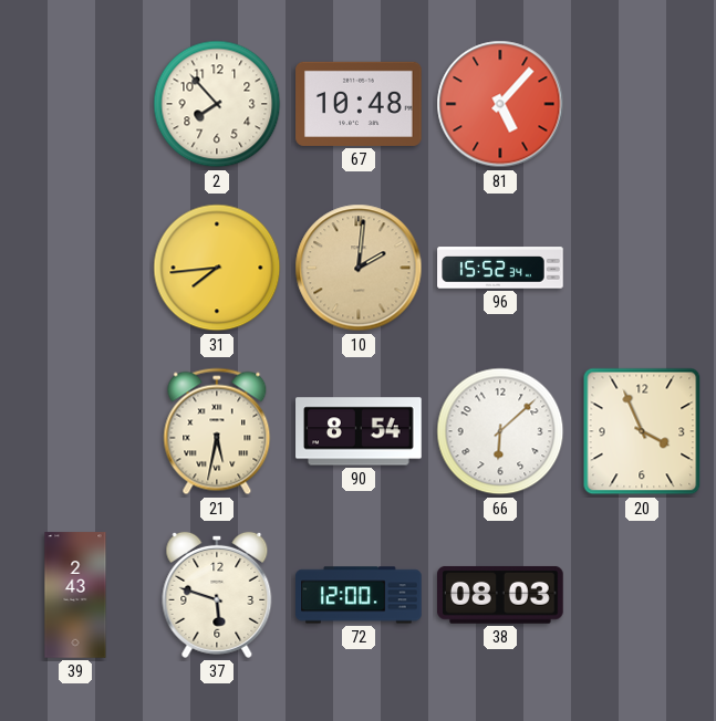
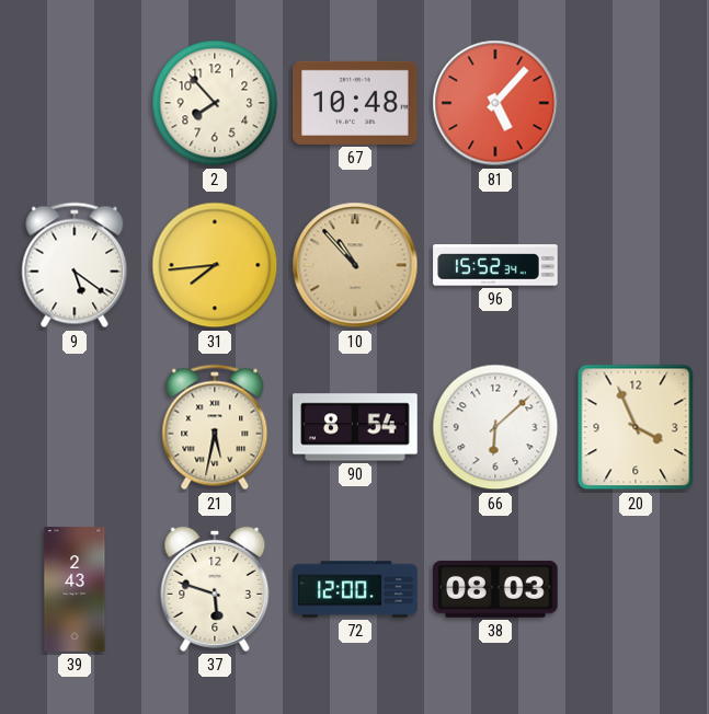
9: none -> 5:21 (75, 265)
10: 2:01 -> 10:53 (355, 265)
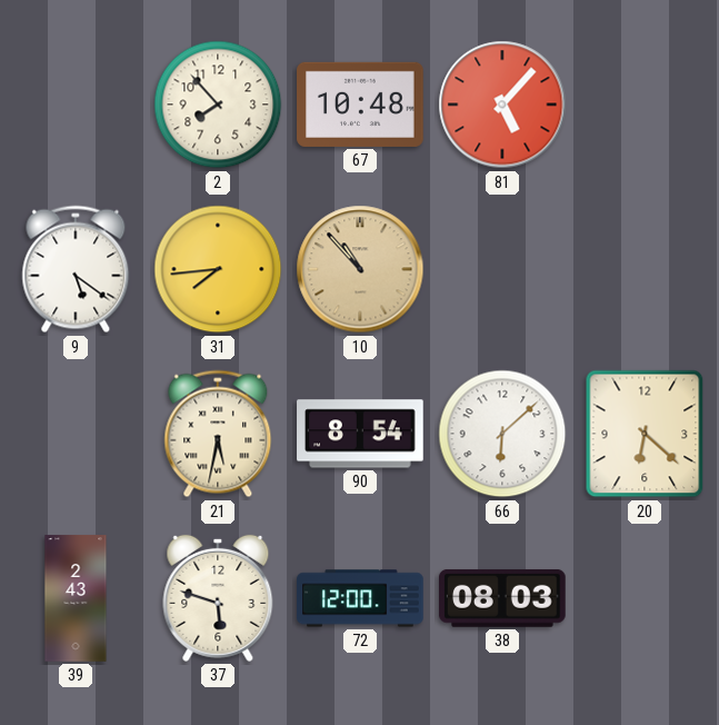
96: 15:52 -> none (495, 265)
20: 3:56 -> 6:22 (645, 434)
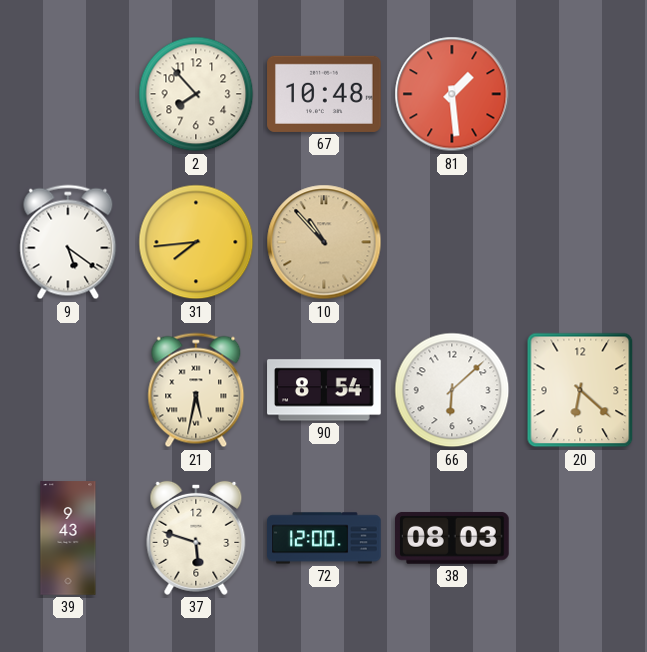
81: 5:07 -> 1:29 (452, 94)
39: 2:43 -> 9:43 (68, 538)
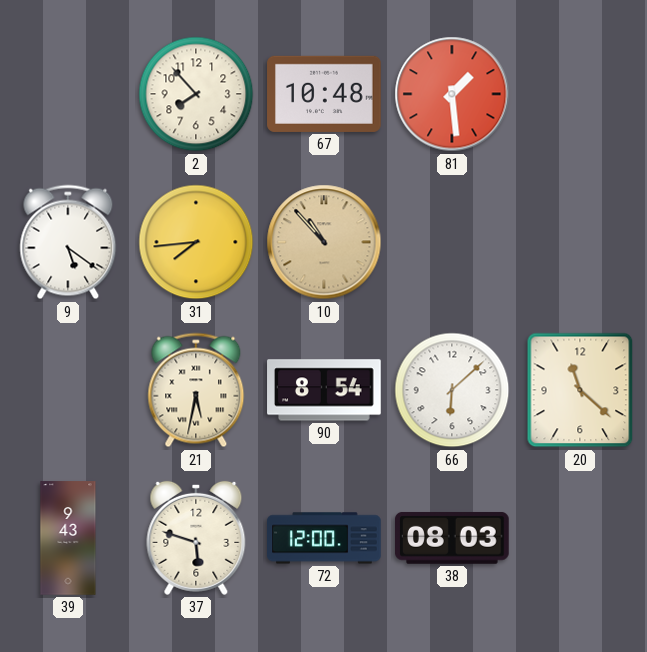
20: 6:22 -> 11:22 (580, 390)
